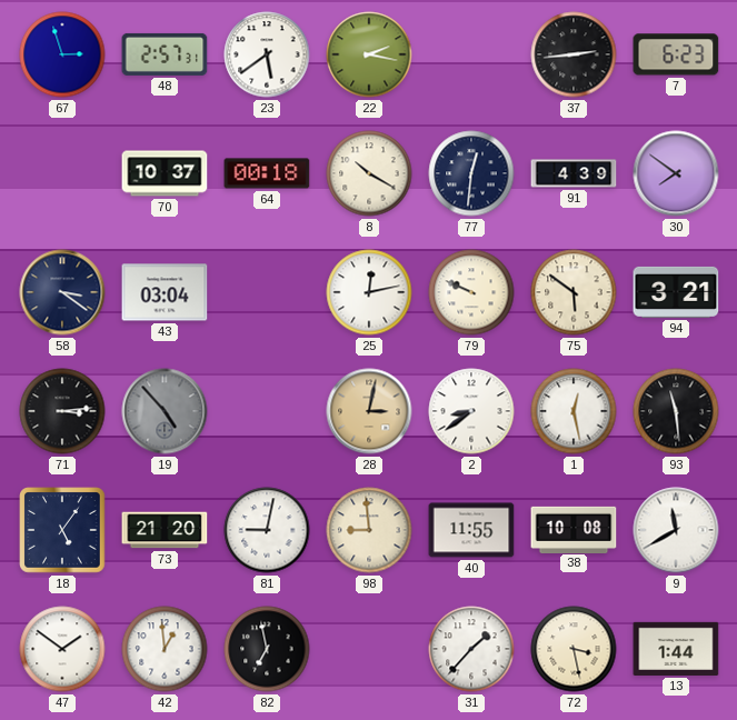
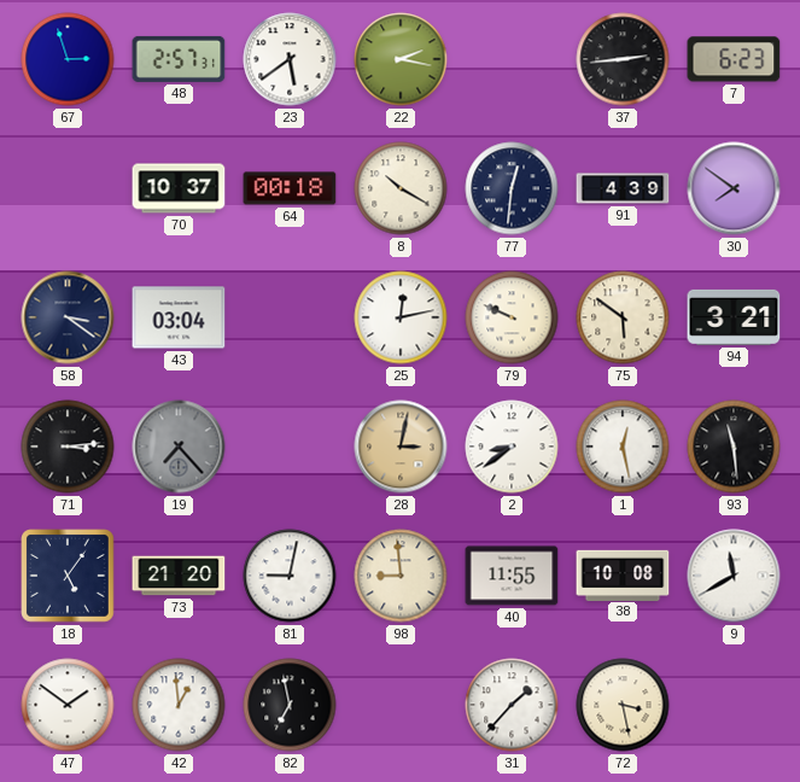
19: 4:53 -> 7:23 (179, 447)
13: 1:44 -> none (676, 649)
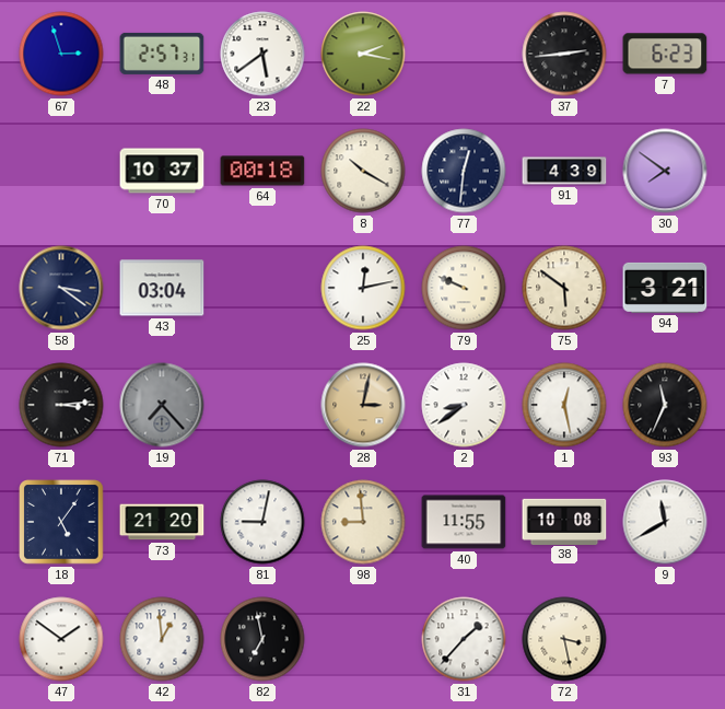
93: 11:29 -> 11:34 (665, 405)
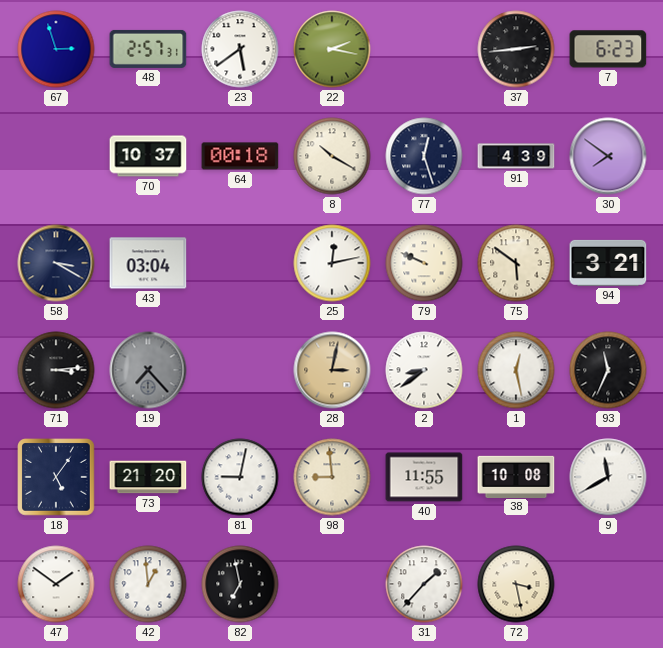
77: 12:31 -> 12:27 (424, 156)
58: 3:21 -> 3:20 (56, 263)
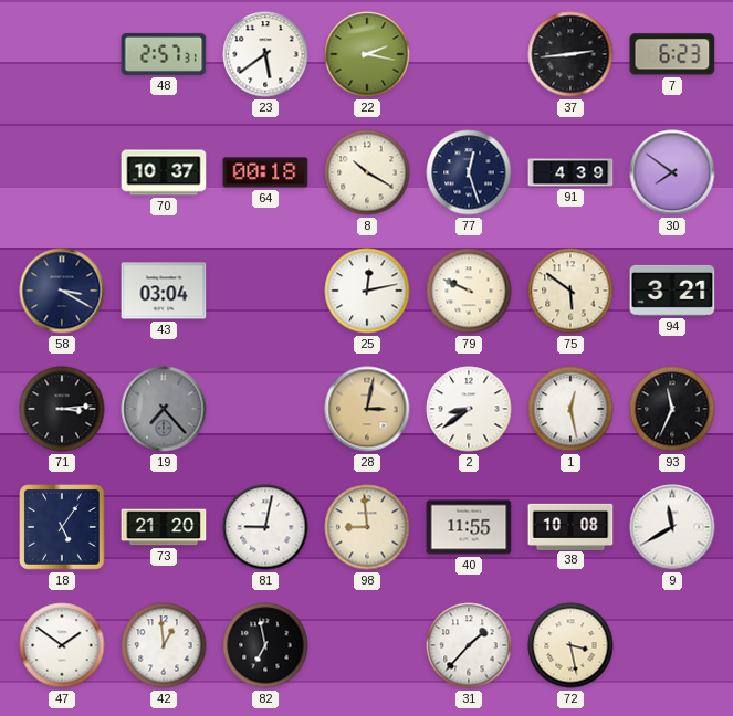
67: 2:57 -> none (56, 49)
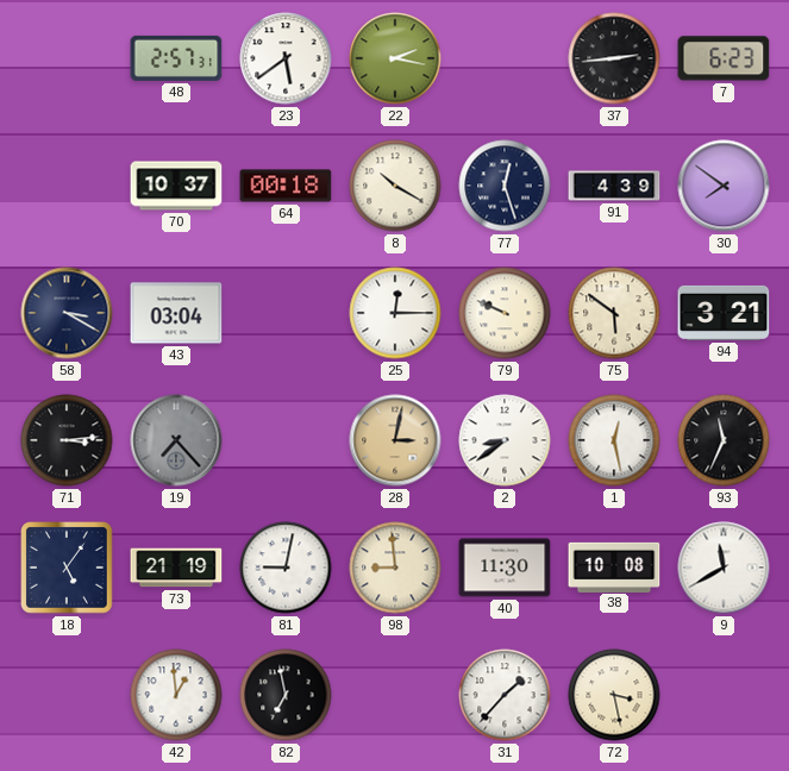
25: 12:13 -> 12:15 (395, 313)
73: 21:20 -> 21:19 (176, 568)
40: 11:55 -> 11:30 (505, 568)
47: 1:51 -> none (62, 645)
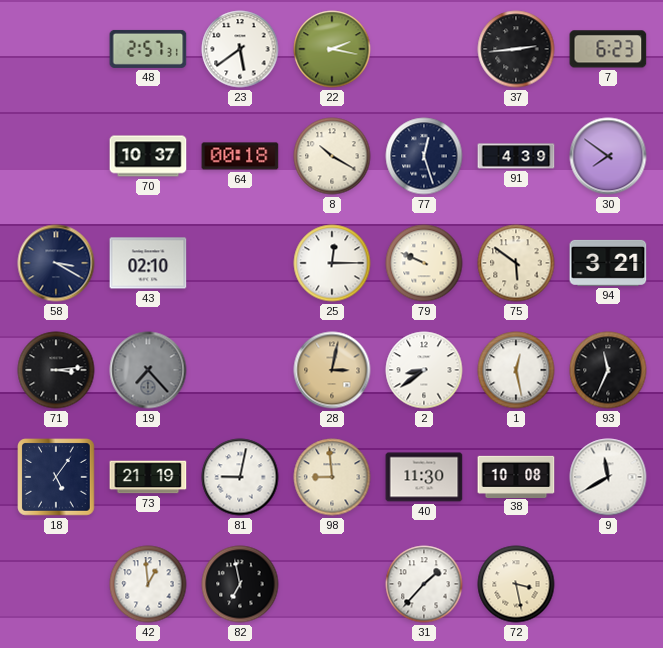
43: 03:04 -> 02:10 (148, 263)
